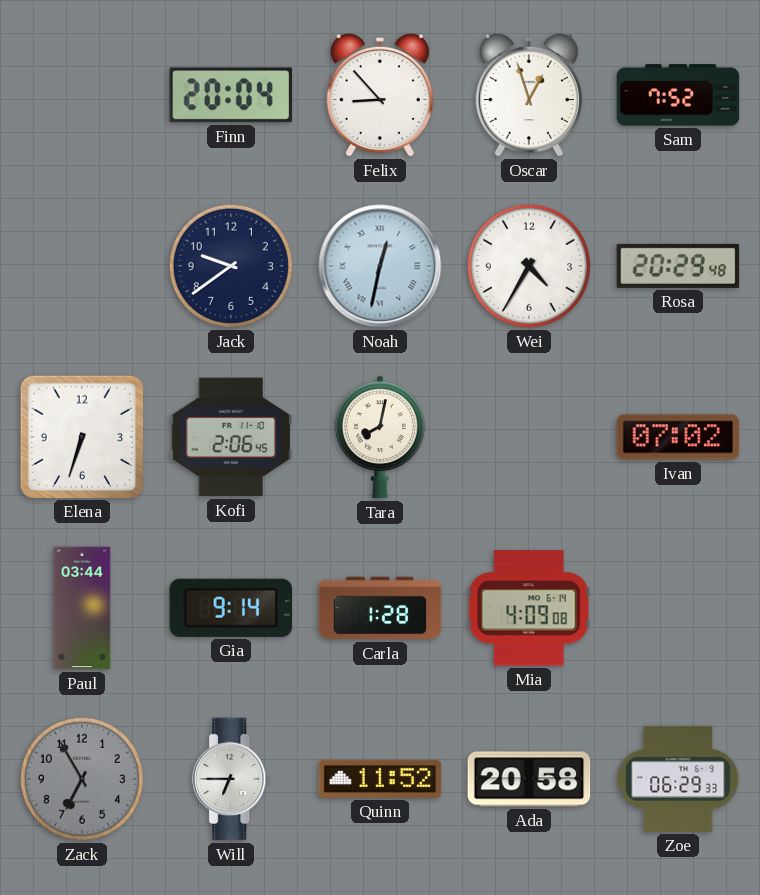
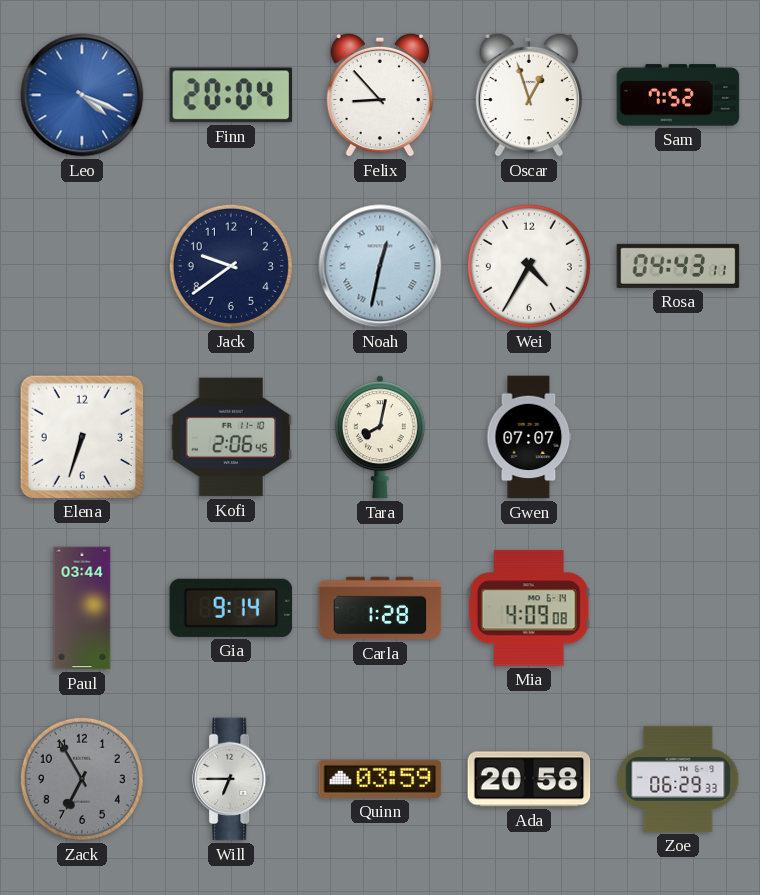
Leo: none -> 4:19 (82, 95)
Rosa: 20:29 -> 04:43 (678, 266)
Gwen: none -> 07:07 (529, 437)
Ivan: 07:02 -> none (678, 437)
Quinn: 11:52 -> 03:59 (380, 779)
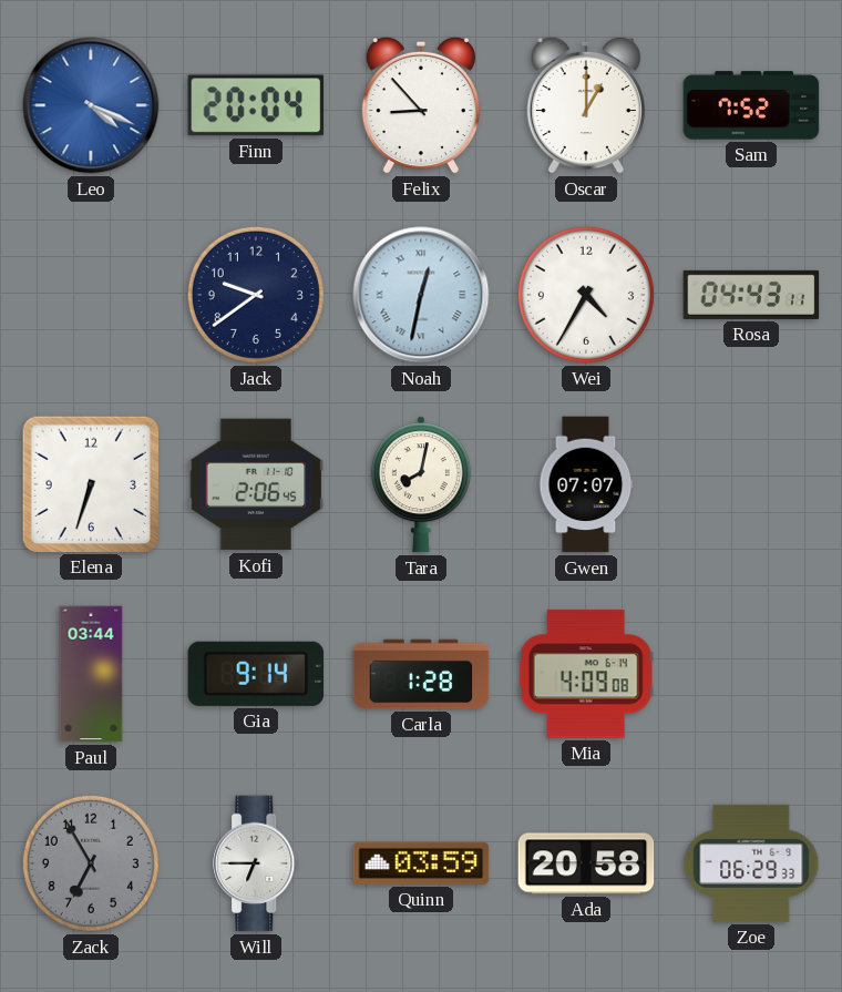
Oscar: 12:57 -> 1:00 (586, 105)
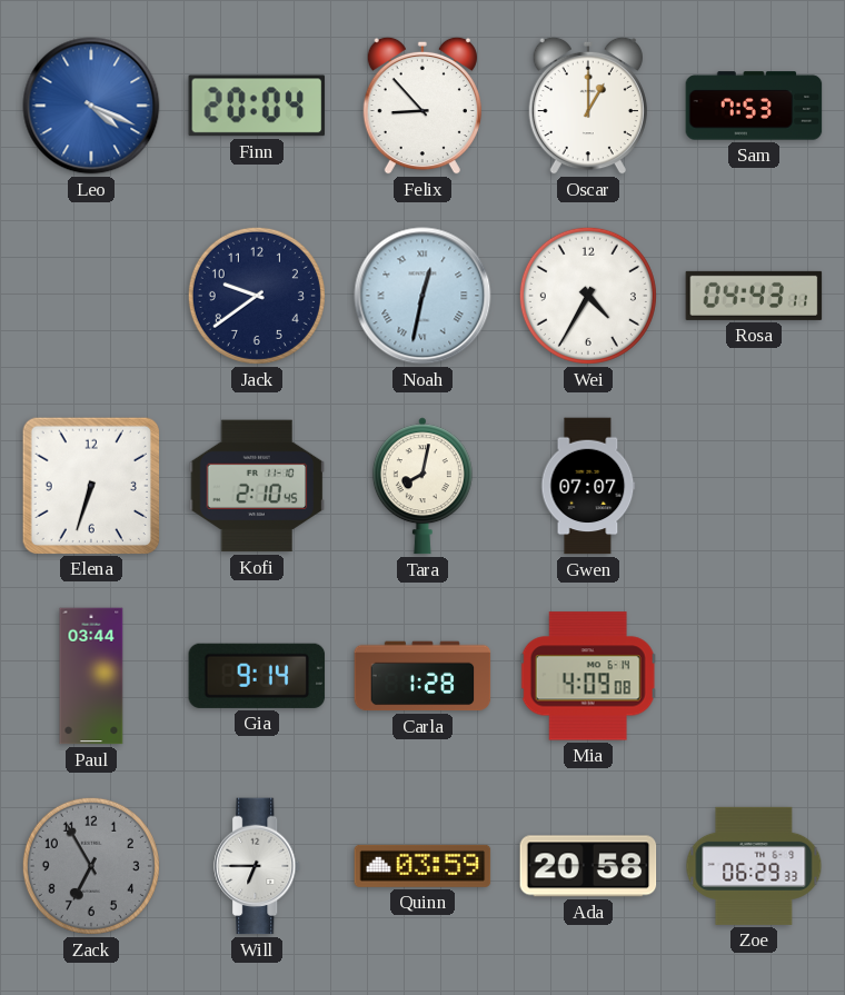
Sam: 7:52 -> 7:53 (754, 106)
Kofi: 2:06 -> 2:10 (257, 486)
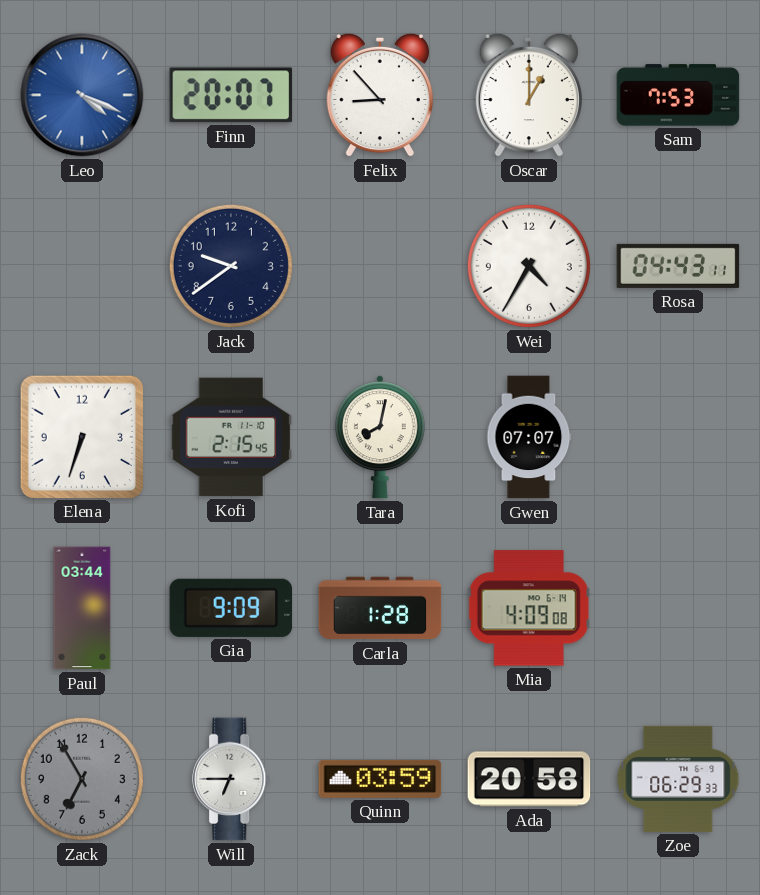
Finn: 20:04 -> 20:07 (231, 95)
Noah: 12:32 -> none (422, 296)
Kofi: 2:10 -> 2:15 (231, 437)
Gia: 9:14 -> 9:09 (231, 608)
